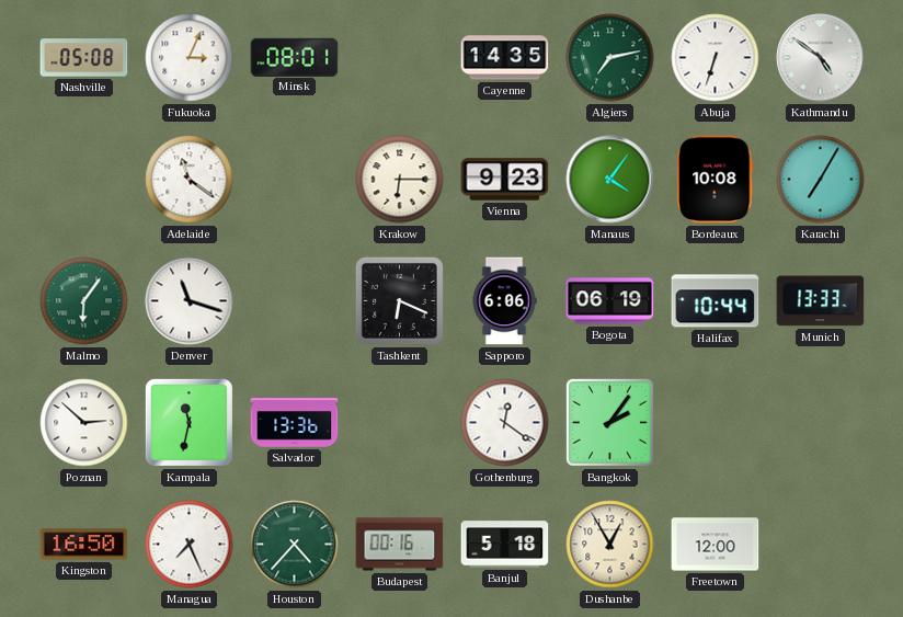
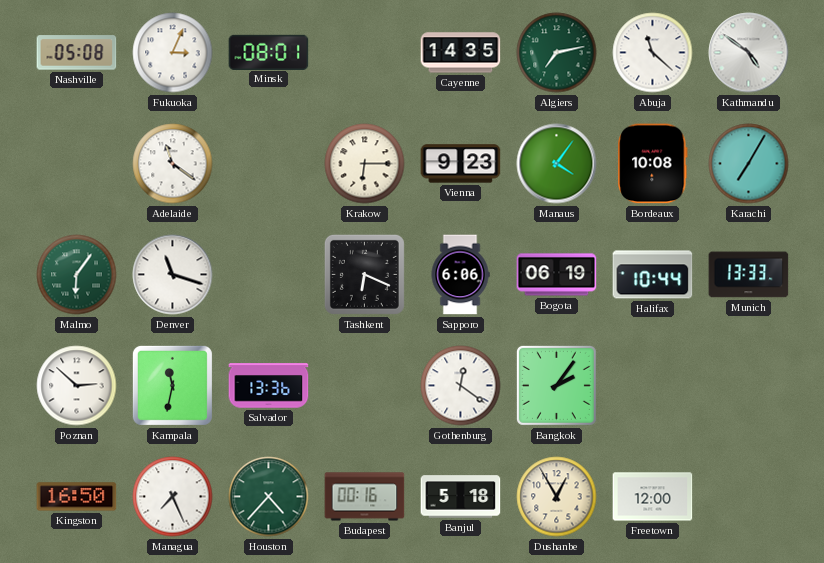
Abuja: 6:33 -> 11:22 (653, 53)
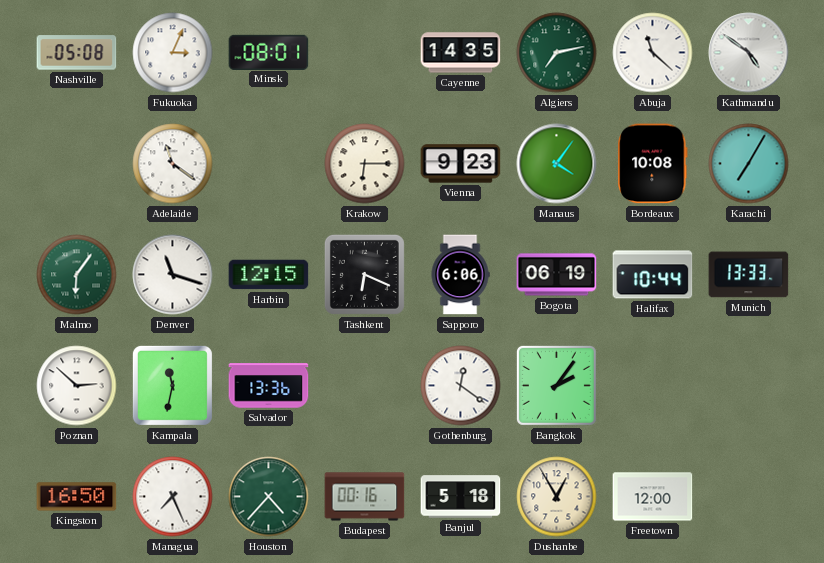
Harbin: none -> 12:15 (269, 275)
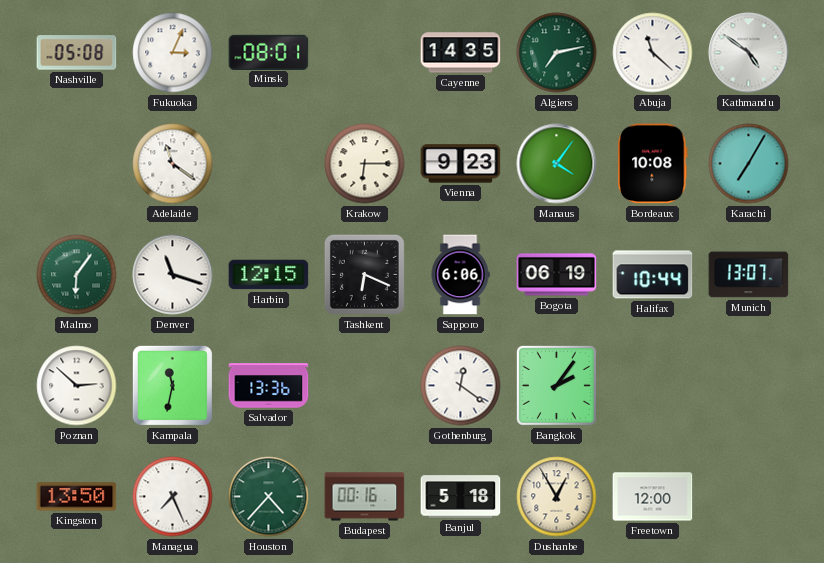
Munich: 13:33 -> 13:07 (749, 275)
Kingston: 16:50 -> 13:50 (77, 497)
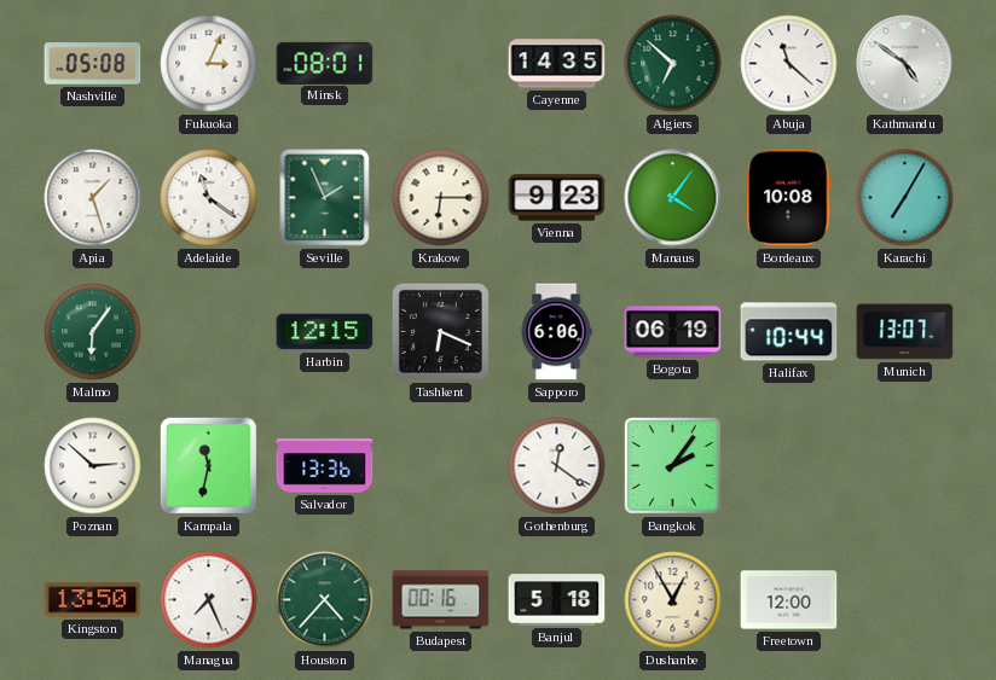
Algiers: 7:13 -> 6:52 (673, 64)
Apia: none -> 1:27 (93, 198)
Seville: none -> 1:56 (325, 198)
Denver: 11:18 -> none (173, 275)
